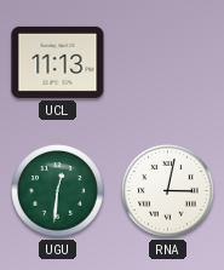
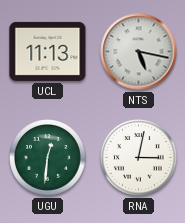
NTS: none -> 5:17 (139, 52)
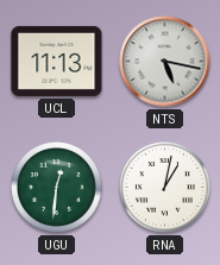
RNA: 3:02 -> 1:02 (165, 188)
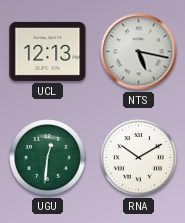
UCL: 11:13 -> 12:13 (48, 51)
RNA: 1:02 -> 10:10 (139, 158)
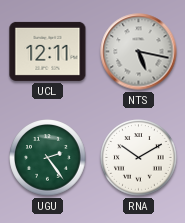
UCL: 12:13 -> 12:11 (48, 51)
UGU: 12:31 -> 2:24 (48, 158)
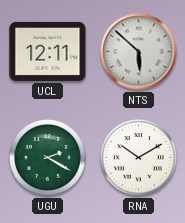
NTS: 5:17 -> 5:52 (139, 52)
UGU: 2:24 -> 2:20 (48, 158)
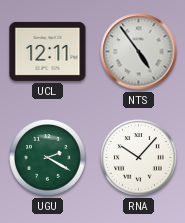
NTS: 5:52 -> 4:54 (139, 52)
RNA: 10:10 -> 10:07 (139, 158)
